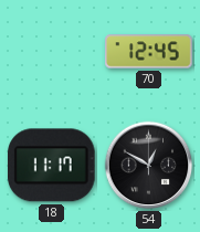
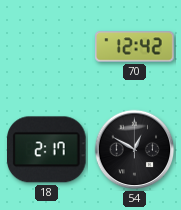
70: 12:45 -> 12:42 (135, 47)
18: 11:17 -> 2:17 (47, 150)
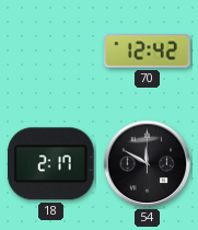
54: 12:50 -> 11:50 (148, 164)
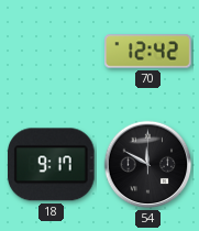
18: 2:17 -> 9:17 (52, 165)
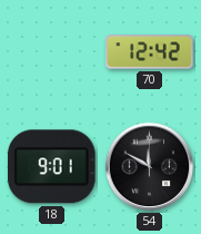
18: 9:17 -> 9:01 (52, 167)
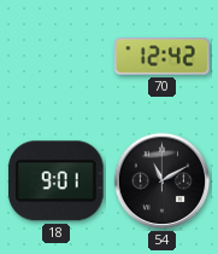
54: 11:50 -> 11:10 (163, 181)
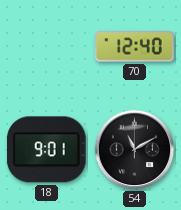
70: 12:42 -> 12:40 (135, 47)
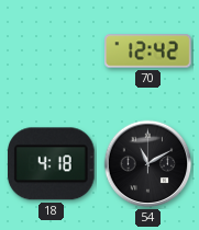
70: 12:40 -> 12:42 (148, 51)
18: 9:01 -> 4:18 (52, 164)
